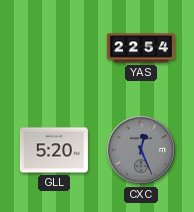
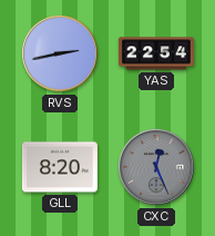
RVS: none -> 2:43 (60, 53)
GLL: 5:20 -> 8:20 (60, 167)
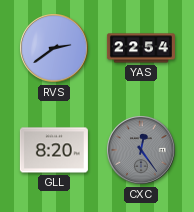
RVS: 2:43 -> 2:39 (54, 48)
CXC: 12:26 -> 12:24 (141, 150)
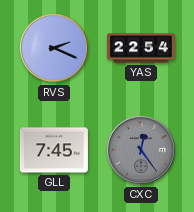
RVS: 2:39 -> 2:19 (54, 48)
GLL: 8:20 -> 7:45 (54, 150)
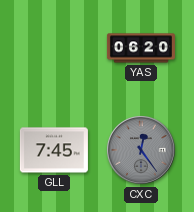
RVS: 2:19 -> none (54, 48)
YAS: 22:54 -> 06:20 (141, 48)
